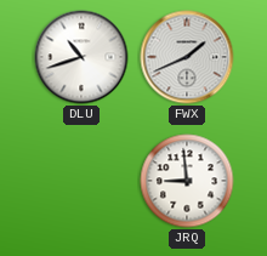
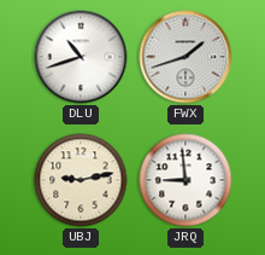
FWX: 1:41 -> 1:42 (185, 57)
UBJ: none -> 9:13 (81, 180)
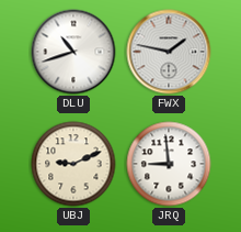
FWX: 1:42 -> 1:47 (169, 52)
UBJ: 9:13 -> 9:11 (73, 164)
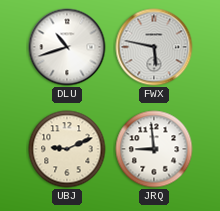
FWX: 1:47 -> 5:47 (154, 47)
